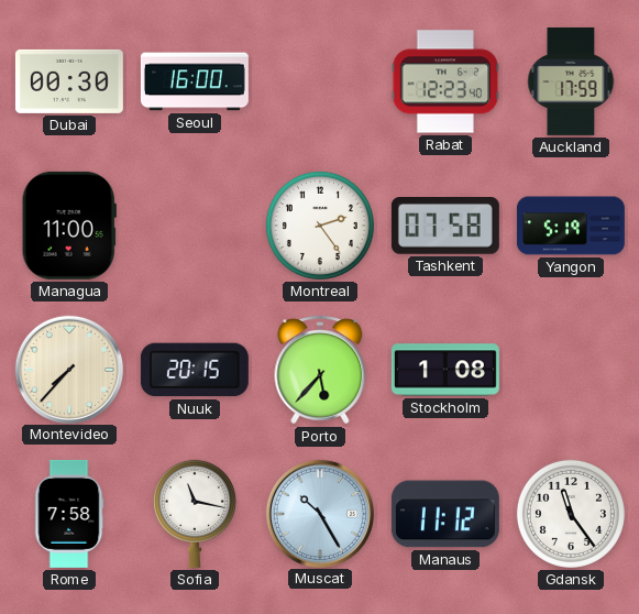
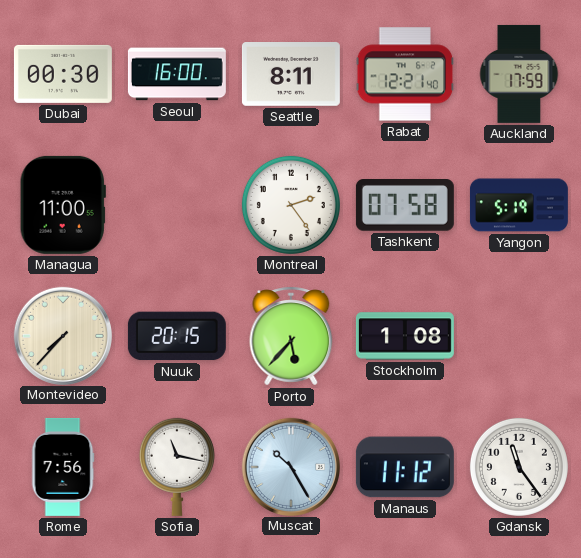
Seattle: none -> 8:11 (291, 75)
Rabat: 12:23 -> 12:21 (405, 74)
Rome: 7:58 -> 7:56 (63, 467)
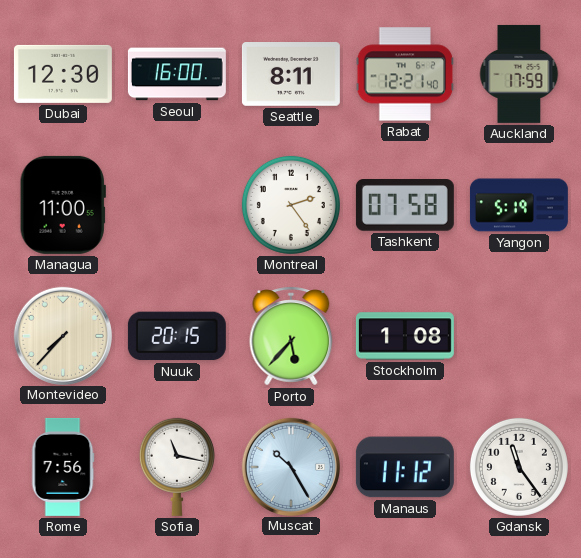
Dubai: 00:30 -> 12:30 (63, 74)
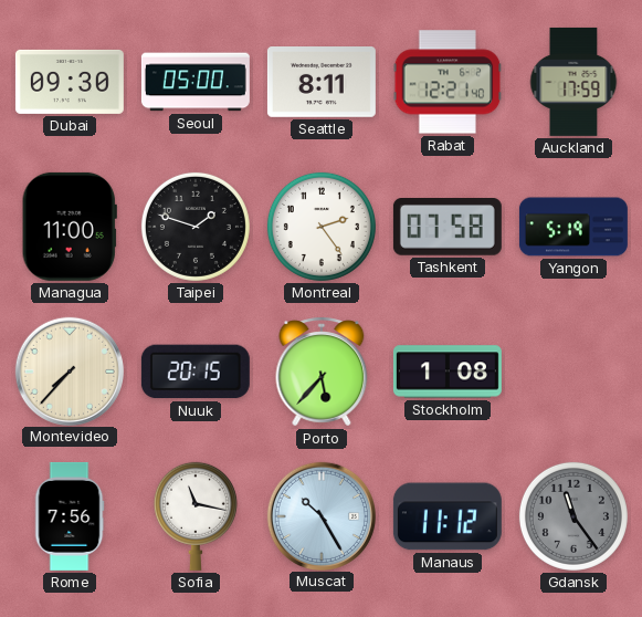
Dubai: 12:30 -> 09:30 (70, 82)
Seoul: 16:00 -> 05:00 (196, 82)
Taipei: none -> 1:48 (196, 227)
Gdansk dial: white -> grey (573, 516)
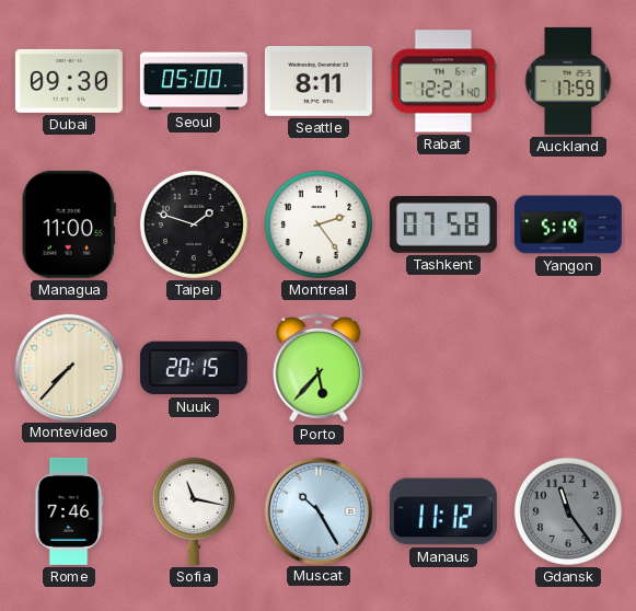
Stockholm: 1:08 -> none (448, 372)
Rome: 7:56 -> 7:46 (69, 511)
